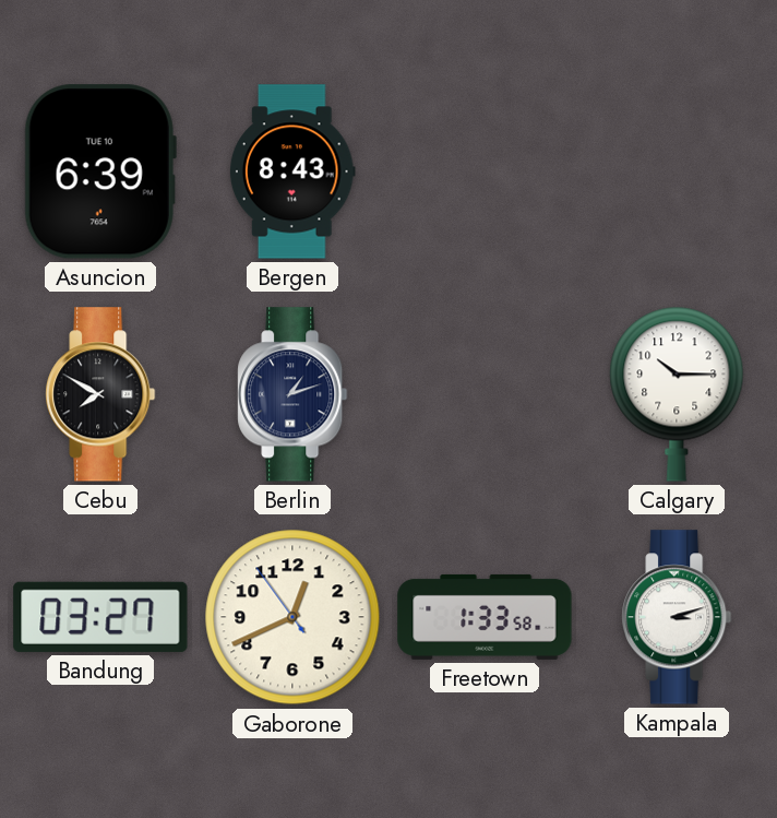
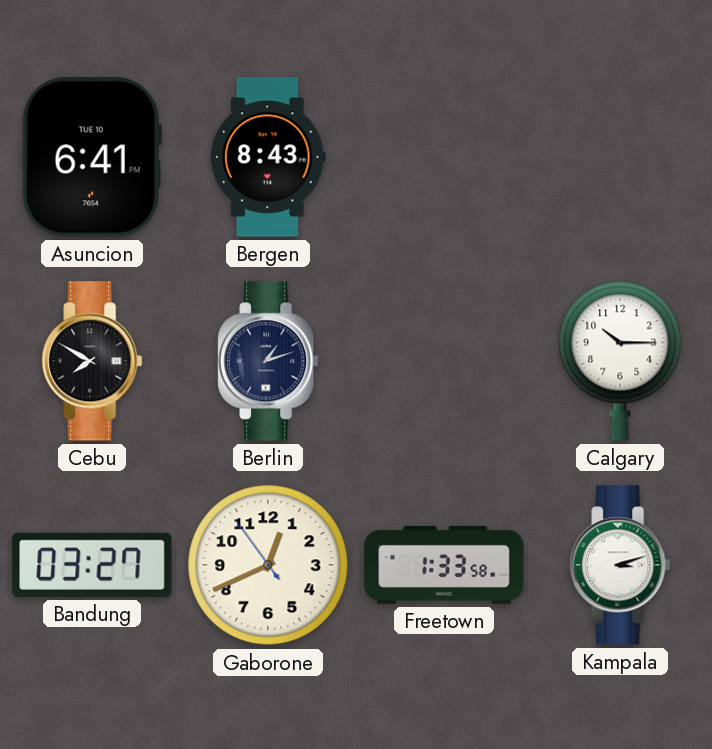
Asuncion: 6:39 -> 6:41 (92, 157)
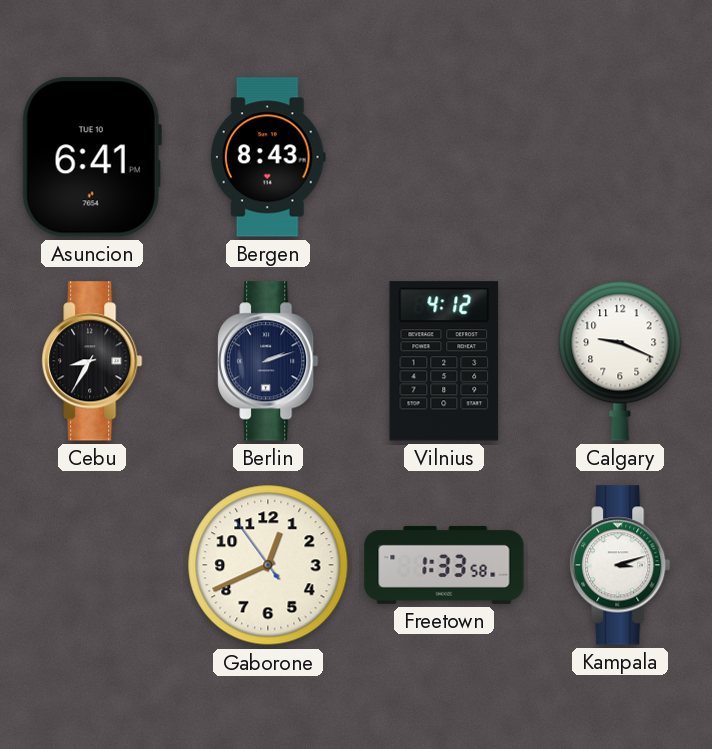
Cebu: 7:50 -> 8:35 (92, 361)
Berlin: 1:12 -> 2:12 (268, 361)
Vilnius: none -> 4:12 (444, 361)
Calgary: 10:15 -> 9:19 (620, 361)
Bandung: 03:27 -> none (92, 565)
